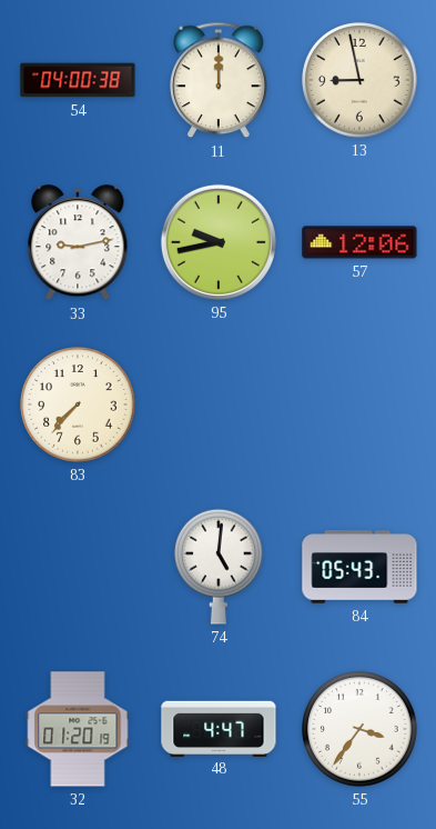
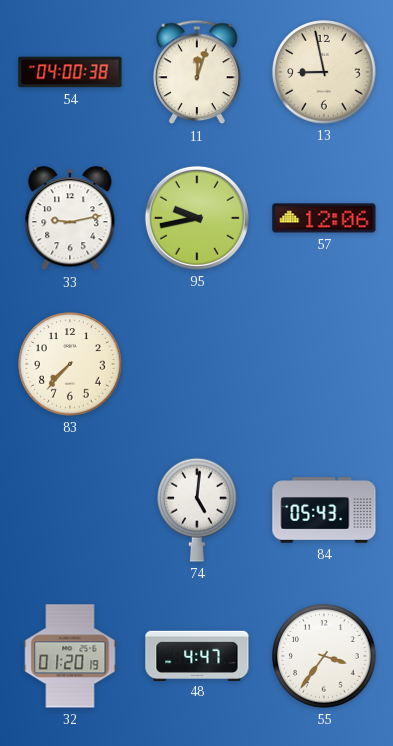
11: 12:00 -> 12:03 (197, 72)
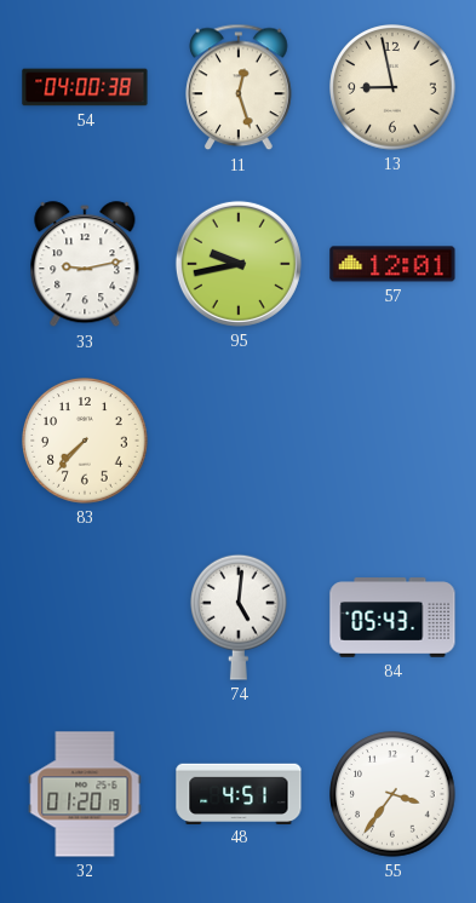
11: 12:03 -> 12:27 (239, 87)
57: 12:06 -> 12:01 (392, 264)
48: 4:47 -> 4:51 (239, 793)
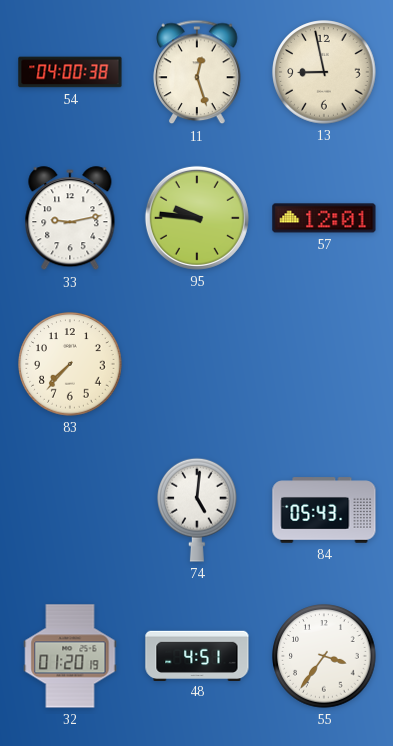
95: 9:43 -> 9:46 (197, 218)
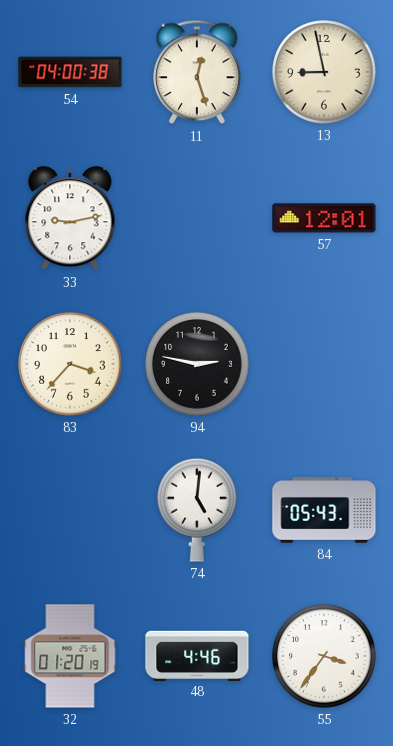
95: 9:46 -> none (197, 218)
83: 7:37 -> 3:37 (70, 364)
94: none -> 2:47 (197, 364)
48: 4:51 -> 4:46 (197, 655)
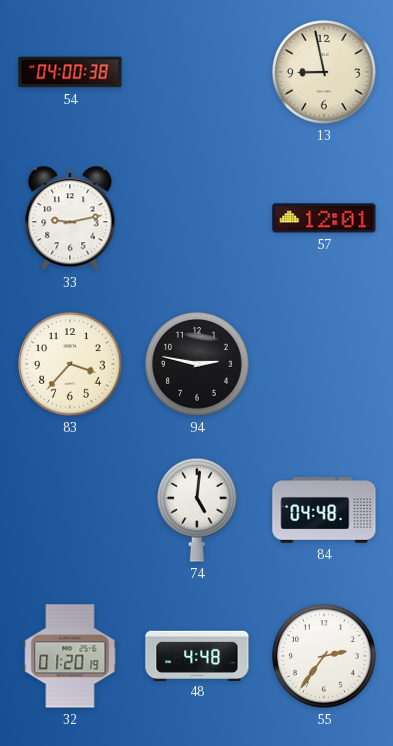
11: 12:27 -> none (197, 72)
84: 05:43 -> 04:48 (324, 510)
48: 4:46 -> 4:48 (197, 655)
55: 3:36 -> 2:36 (324, 656)
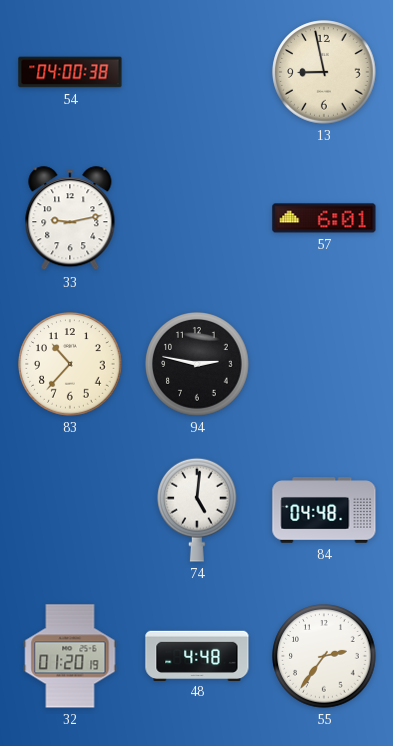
57: 12:01 -> 6:01 (324, 218)
83: 3:37 -> 10:37 (70, 364)
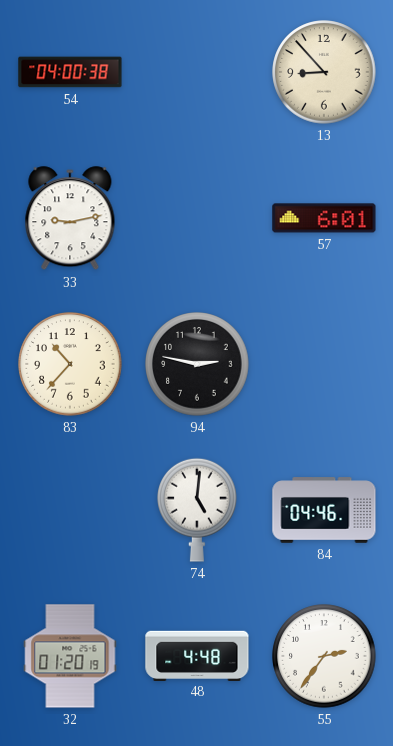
13: 8:58 -> 8:53 (324, 72)
84: 04:48 -> 04:46 (324, 510)
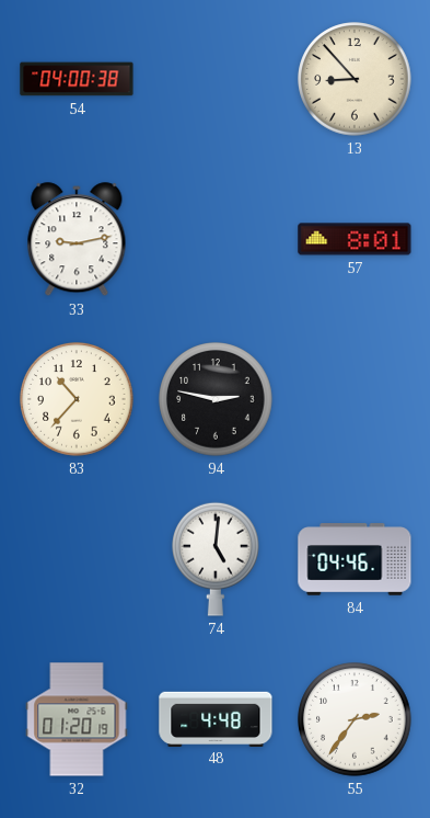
57: 6:01 -> 8:01 (355, 239)
